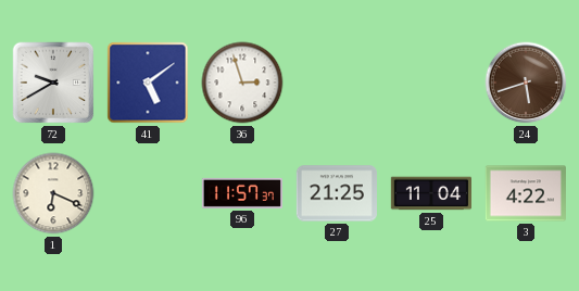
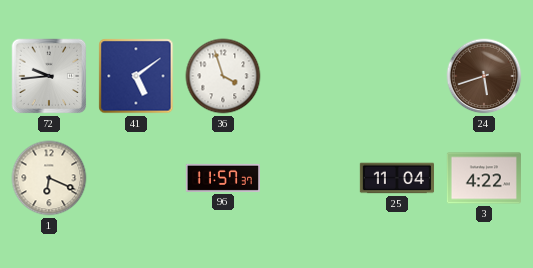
72: 9:40 -> 9:44 (49, 76)
36: 2:57 -> 3:57 (223, 76)
27: 21:25 -> none (336, 193)
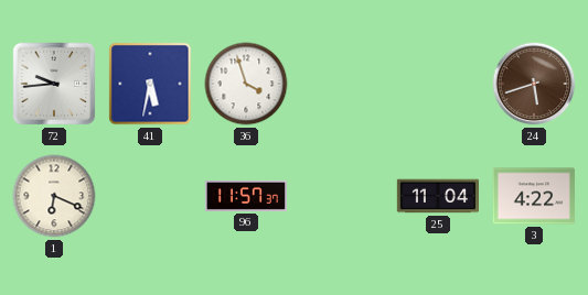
41: 5:09 -> 5:32 (150, 84)
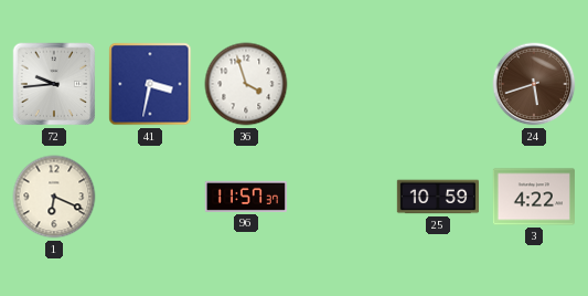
41: 5:32 -> 3:32 (150, 84)
25: 11:04 -> 10:59 (437, 197)
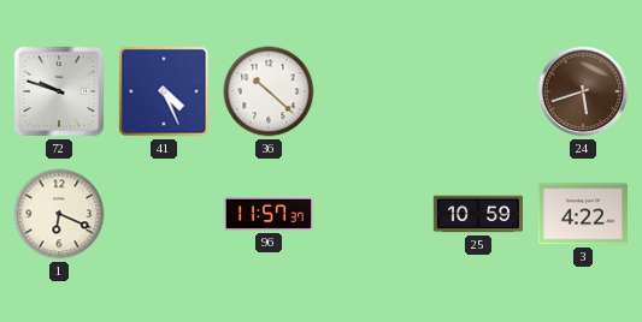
72: 9:44 -> 9:48 (59, 91)
41: 3:32 -> 4:26 (164, 91)
36: 3:57 -> 10:22 (269, 91)
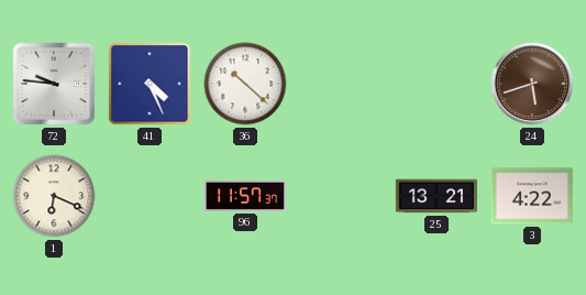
72: 9:48 -> 9:46 (54, 84)
25: 10:59 -> 13:21 (435, 196)
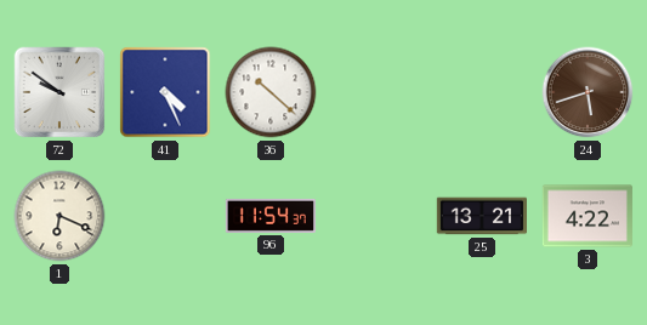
72: 9:46 -> 9:51 (59, 92)
96: 11:57 -> 11:54 (269, 216)
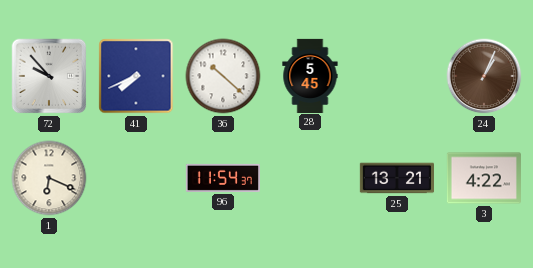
72: 9:51 -> 9:53 (49, 76)
41: 4:26 -> 7:41 (136, 76)
28: none -> 5:45 (310, 75)
24: 5:42 -> 1:04 (484, 76)
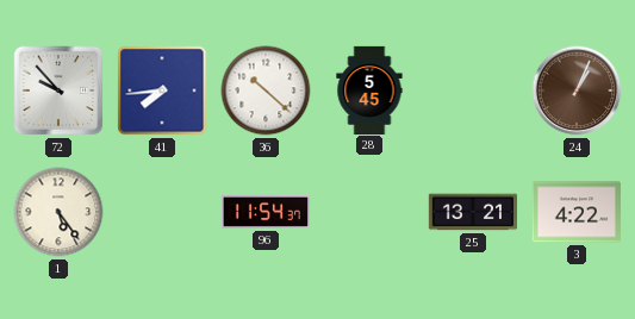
41: 7:41 -> 7:44 (162, 90)
1: 6:19 -> 5:24 (58, 212)
